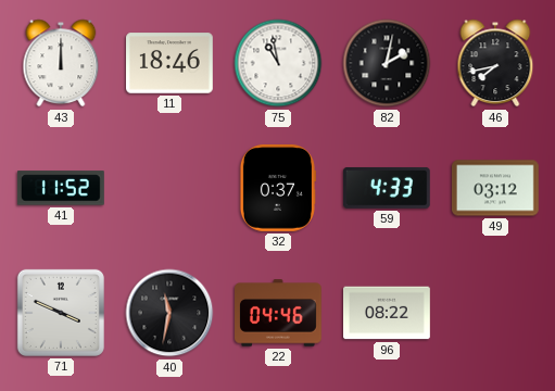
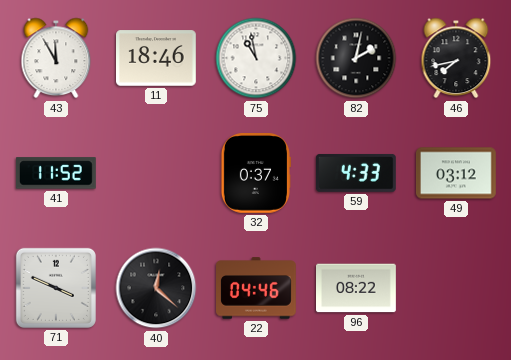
43: 12:00 -> 11:55 (56, 58)
40: 11:32 -> 12:22 (156, 288)
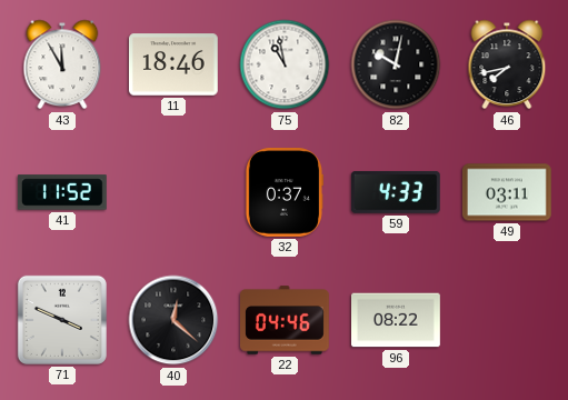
82: 2:02 -> 10:02 (396, 64)
49: 03:12 -> 03:11 (508, 192)
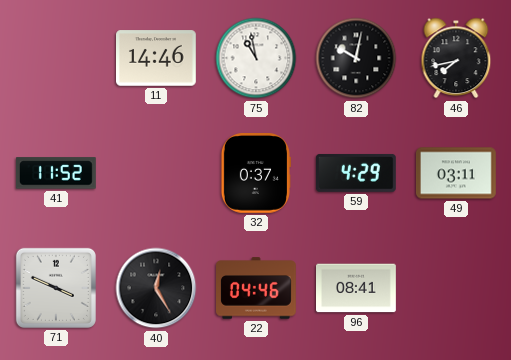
43: 11:55 -> none (62, 64)
11: 18:46 -> 14:46 (157, 58)
59: 4:33 -> 4:29 (356, 173)
40: 12:22 -> 12:25 (156, 288)
96: 08:22 -> 08:41 (357, 288)
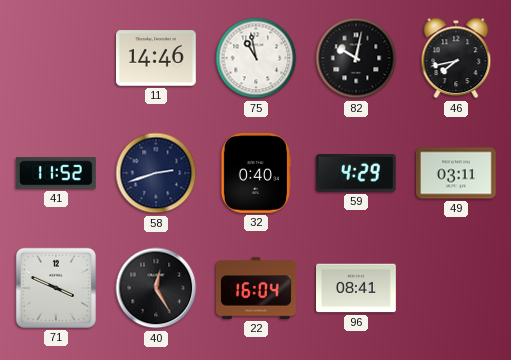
58: none -> 2:42 (156, 173)
32: 0:37 -> 0:40 (255, 174)
22: 04:46 -> 16:04 (257, 288)
